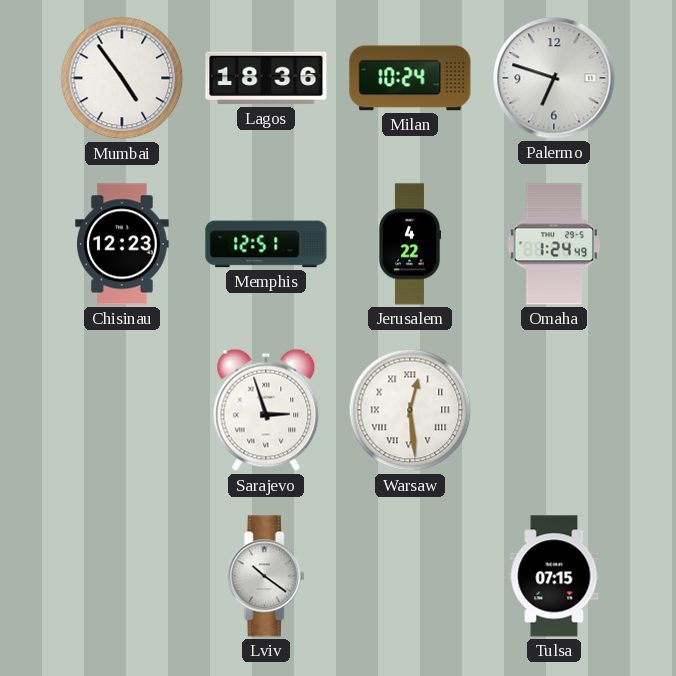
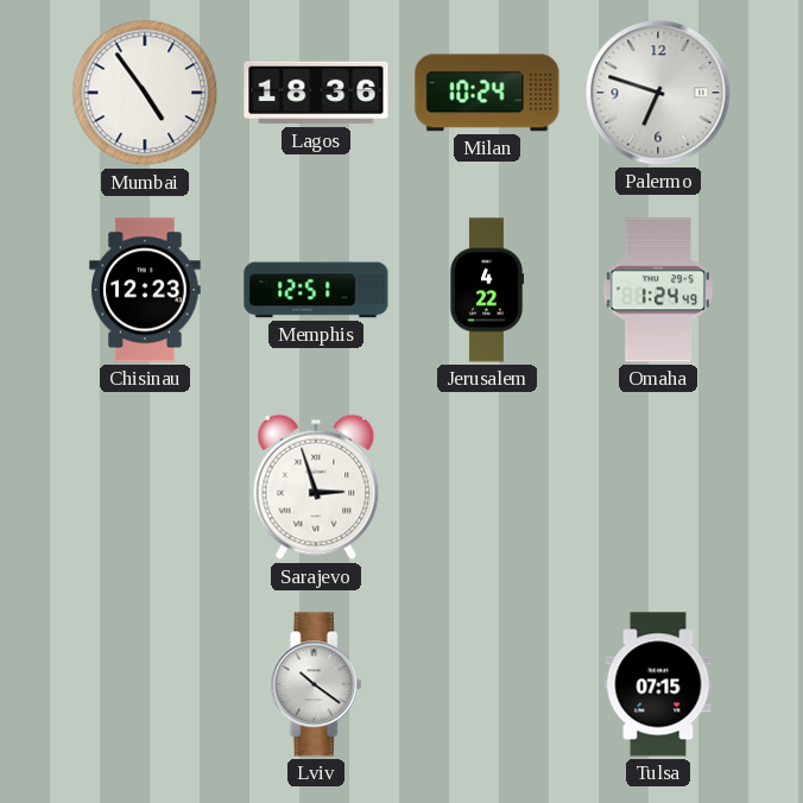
Warsaw: 12:29 -> none (410, 410)
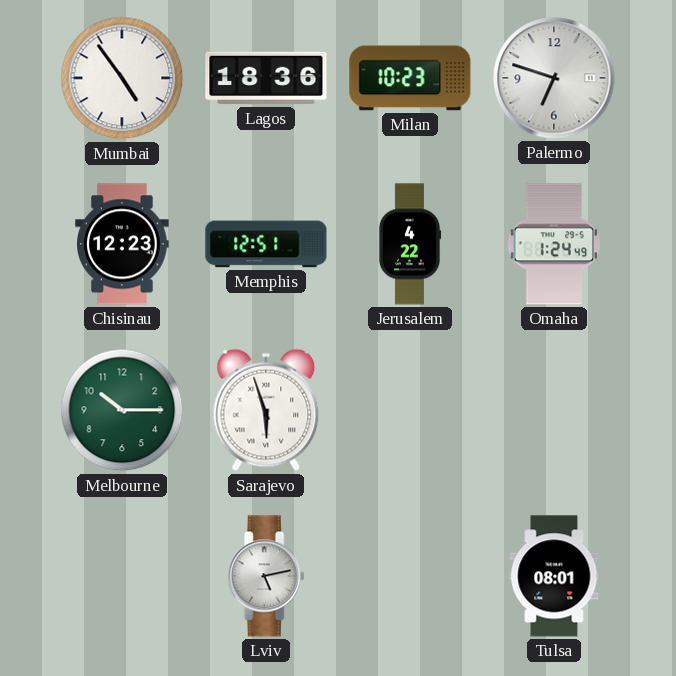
Milan: 10:24 -> 10:23 (410, 78)
Melbourne: none -> 10:15 (122, 410)
Sarajevo: 2:57 -> 5:57 (266, 410)
Lviv: 10:21 -> 5:13 (266, 576)
Tulsa: 07:15 -> 08:01 (554, 576)
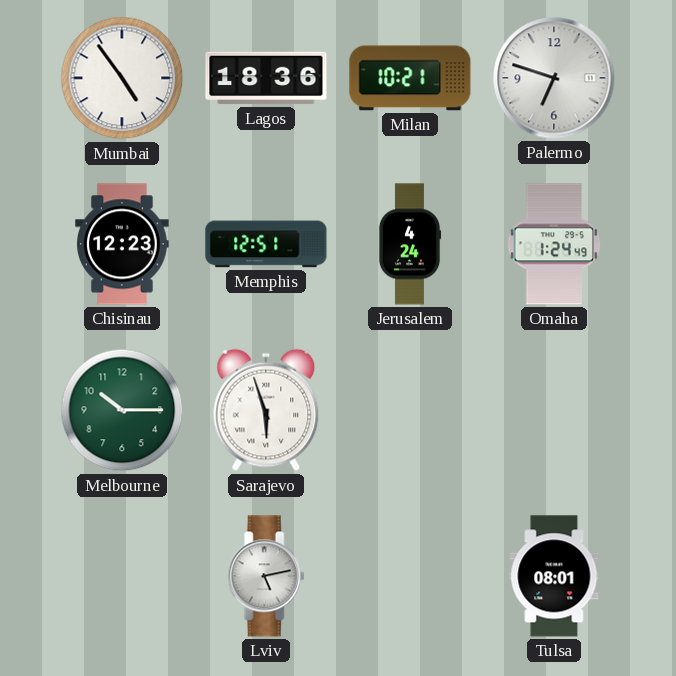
Milan: 10:23 -> 10:21 (410, 78)
Jerusalem: 4:22 -> 4:24 (410, 244)
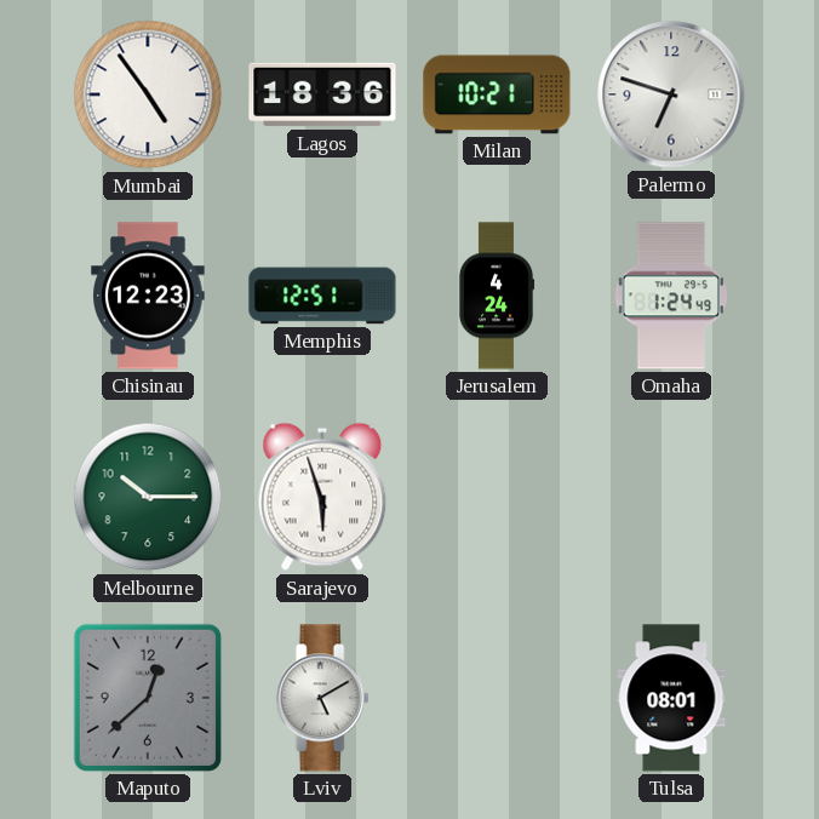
Maputo: none -> 12:38 (148, 698)
Lviv: 5:13 -> 5:10 (322, 698)
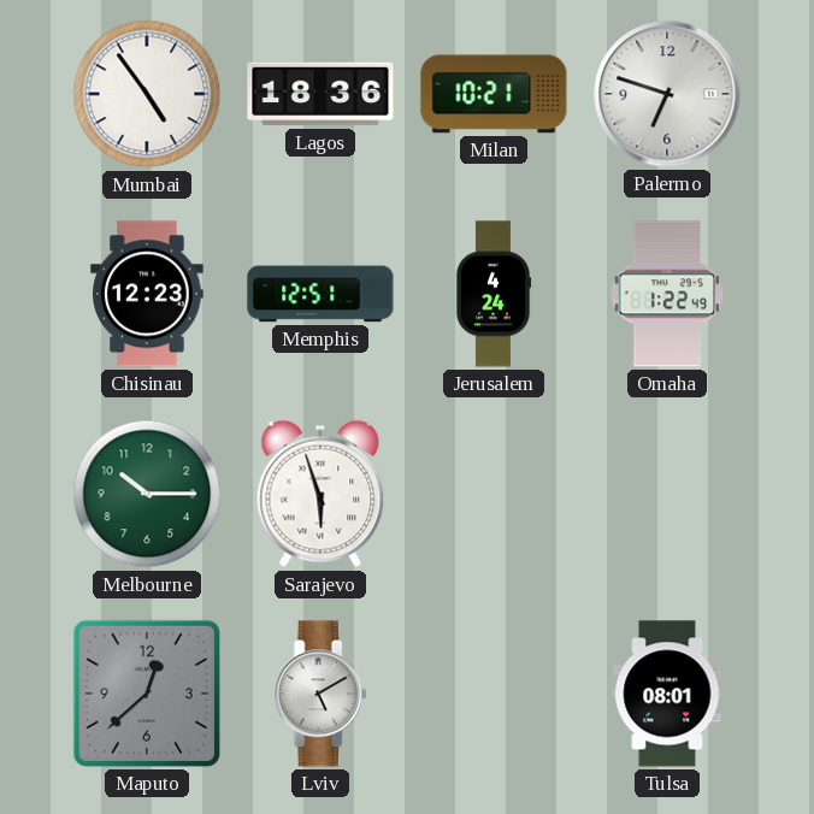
Omaha: 1:24 -> 1:22 (667, 294)
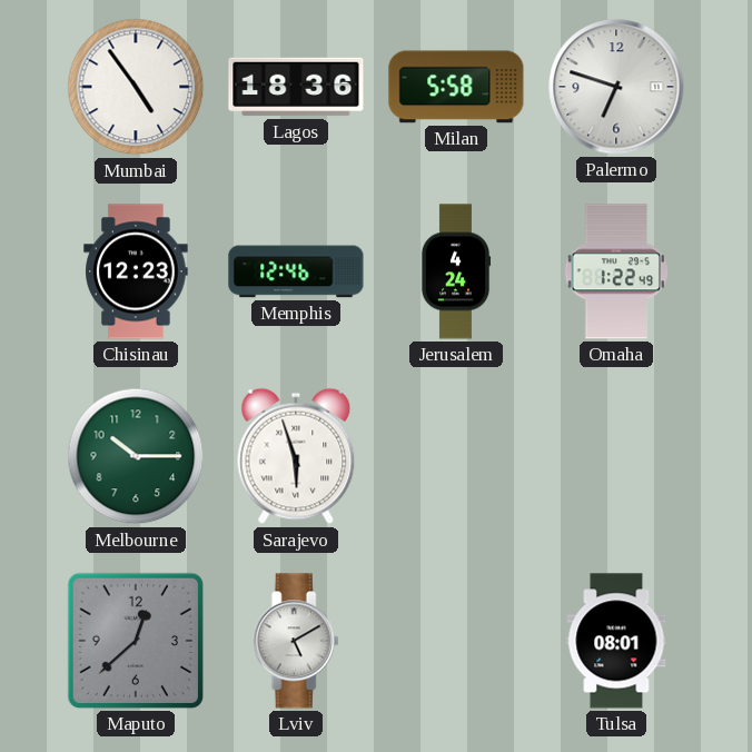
Milan: 10:21 -> 5:58 (456, 87)
Memphis: 12:51 -> 12:46 (296, 271)
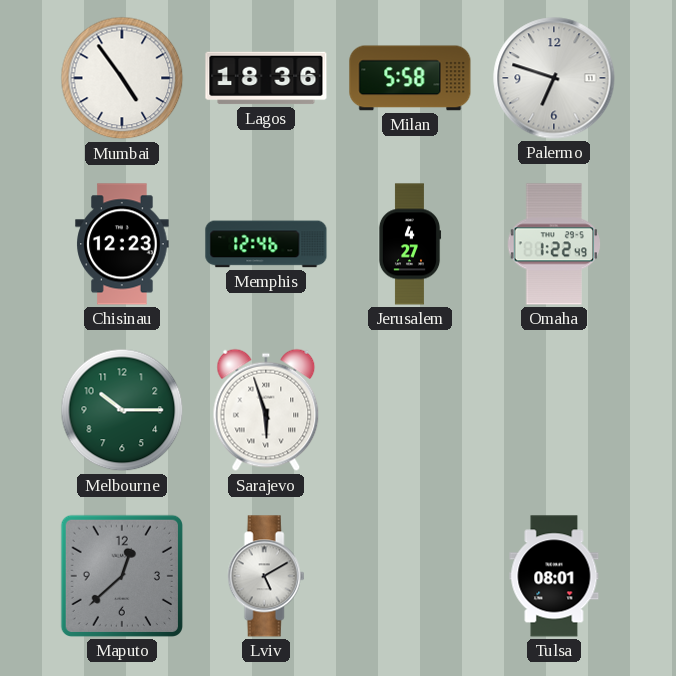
Jerusalem: 4:24 -> 4:27 (410, 244)
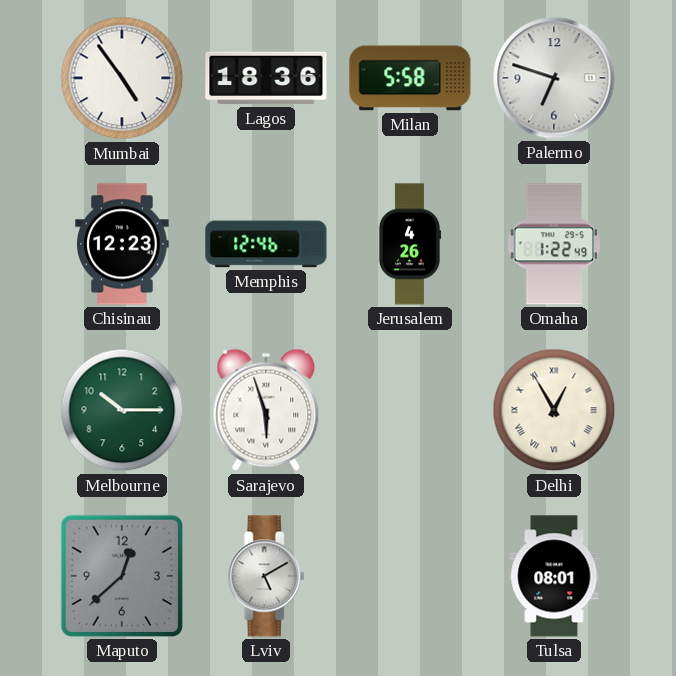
Jerusalem: 4:27 -> 4:26 (410, 244)
Delhi: none -> 12:55 (554, 410)
